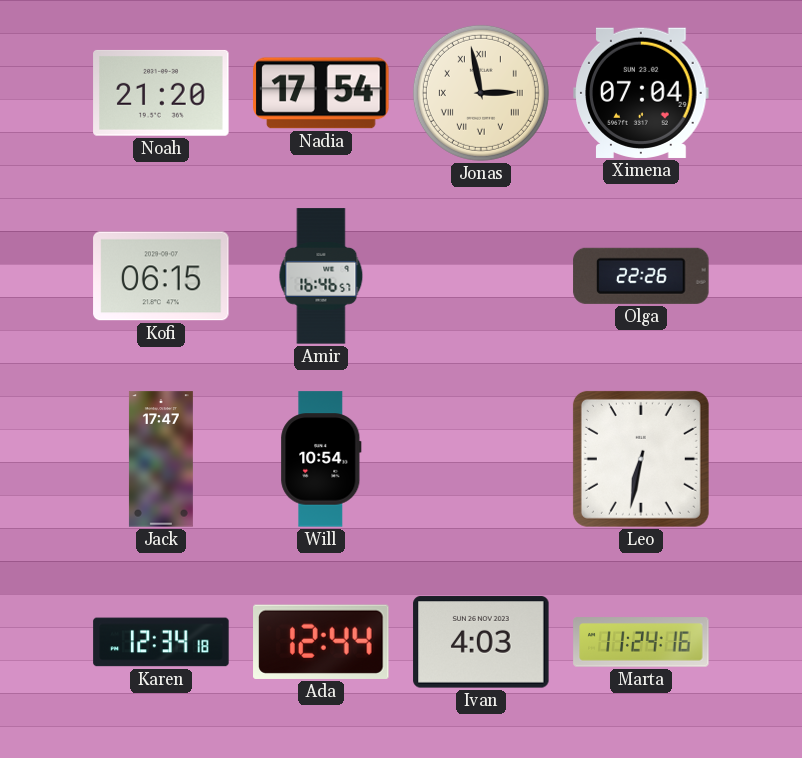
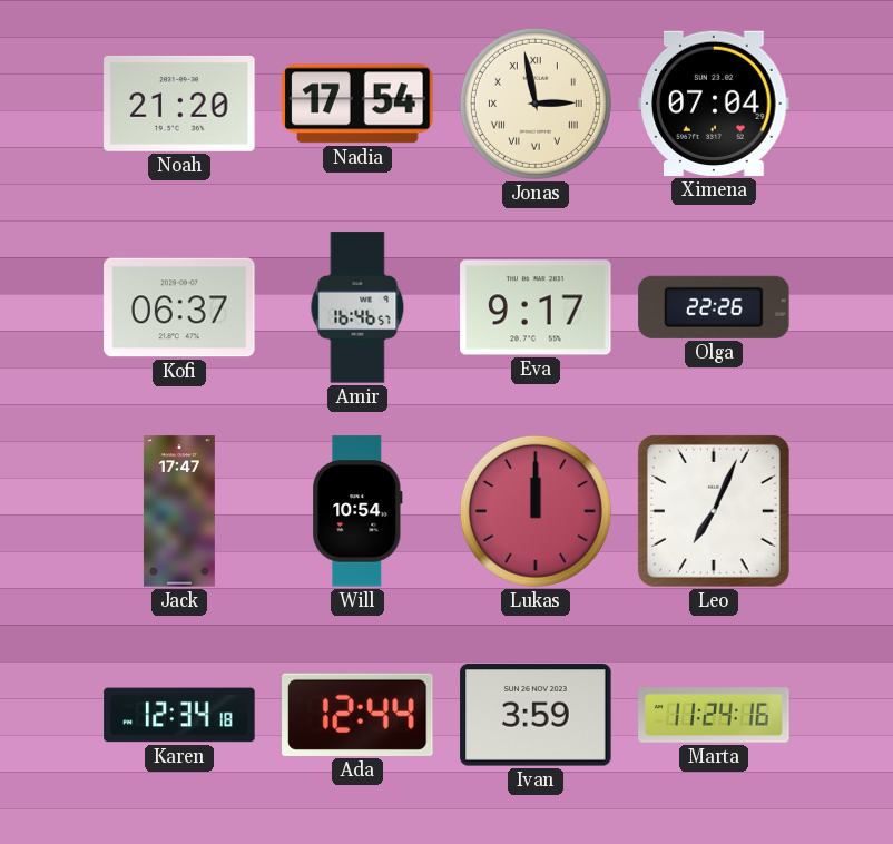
Kofi: 06:15 -> 06:37 (179, 307)
Eva: none -> 9:17 (536, 307)
Lukas: none -> 12:00 (536, 511)
Leo: 6:32 -> 7:04 (714, 511)
Ivan: 4:03 -> 3:59 (536, 715)
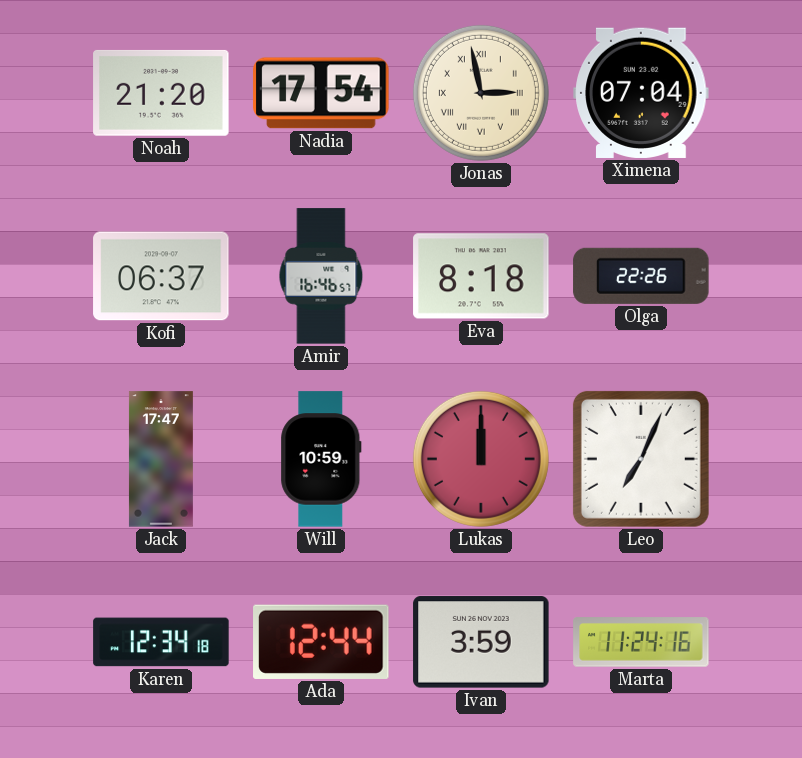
Eva: 9:17 -> 8:18 (481, 276)
Will: 10:54 -> 10:59 (321, 459)
